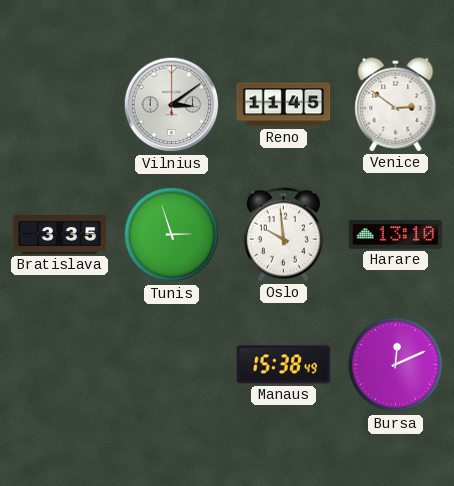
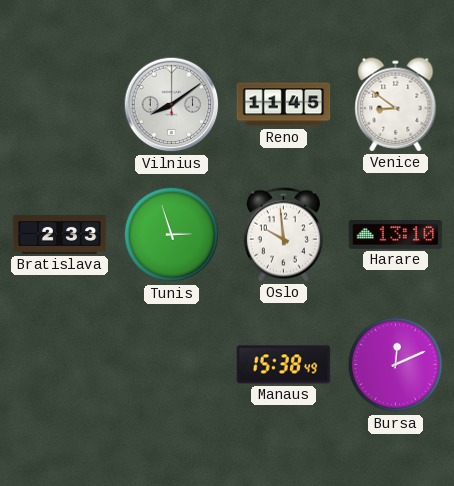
Vilnius: 3:09 -> 8:09 (172, 105)
Venice: 2:51 -> 8:51 (396, 105)
Bratislava: 3:35 -> 2:33 (60, 235)
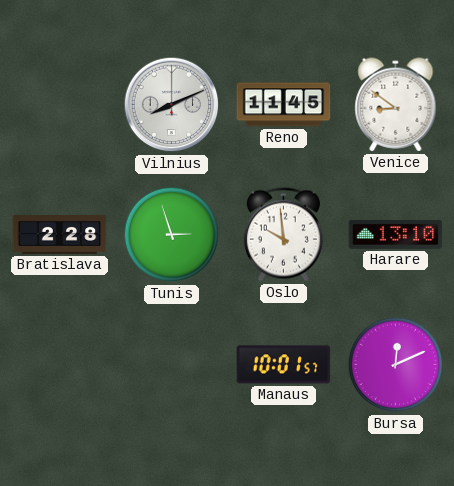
Vilnius: 8:09 -> 8:11 (172, 105)
Bratislava: 2:33 -> 2:28 (60, 235)
Manaus: 15:38 -> 10:01 (284, 365)
